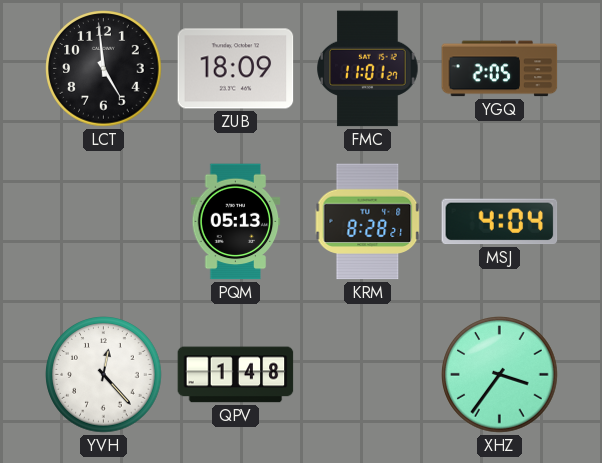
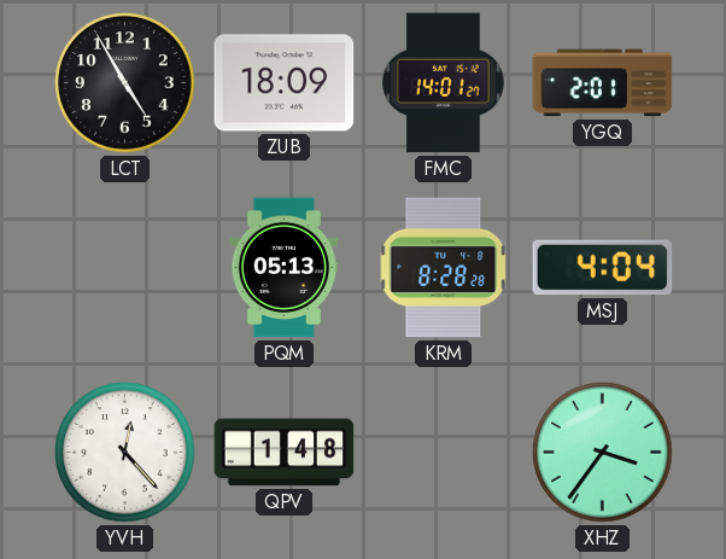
LCT: 4:59 -> 4:55 (125, 83)
FMC: 11:01 -> 14:01 (444, 83)
YGQ: 2:05 -> 2:01 (603, 83)
KRM: 8:28:21 -> 8:28:28 (444, 268)
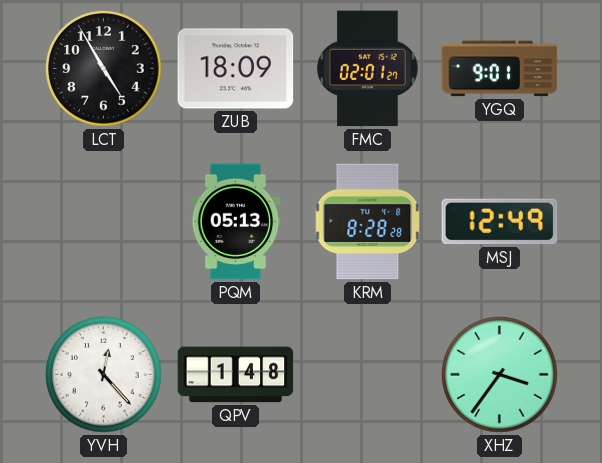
FMC: 14:01 -> 02:01 (368, 69)
YGQ: 2:01 -> 9:01 (500, 69)
MSJ: 4:04 -> 12:49 (500, 222)
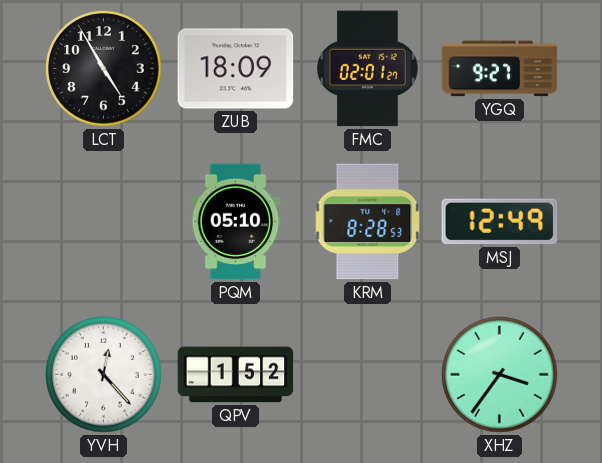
YGQ: 9:01 -> 9:27 (500, 69)
PQM: 05:13 -> 05:10 (236, 222)
KRM: 8:28:28 -> 8:28:53 (368, 222)
QPV: 1:48 -> 1:52 (236, 375)
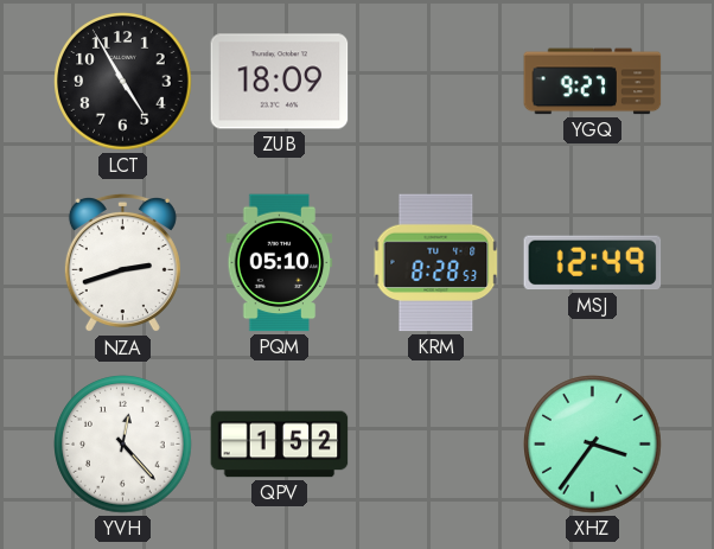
FMC: 02:01 -> none (368, 69)
NZA: none -> 2:42 (122, 263)
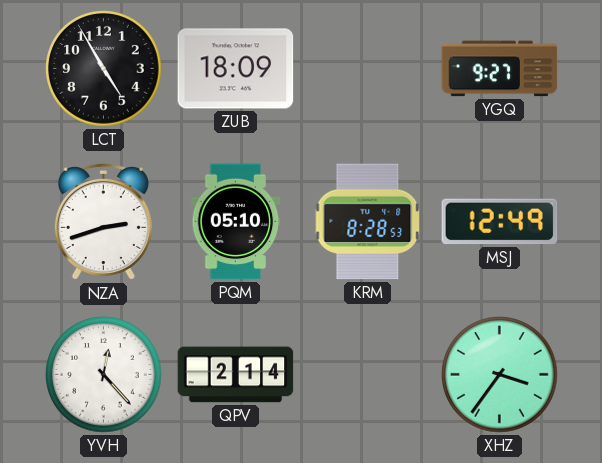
QPV: 1:52 -> 2:14 (236, 375)
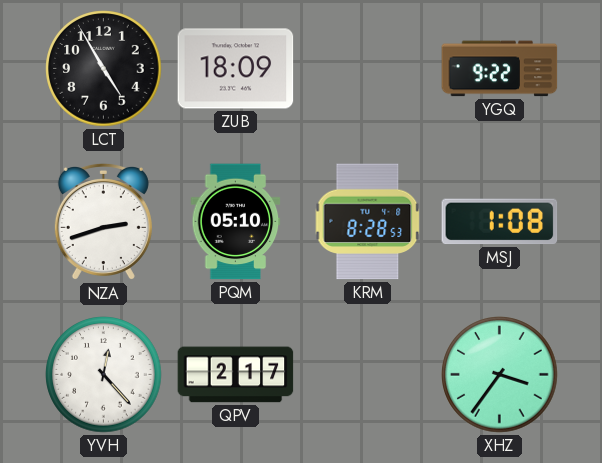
YGQ: 9:27 -> 9:22 (500, 69)
MSJ: 12:49 -> 1:08 (500, 222)
QPV: 2:14 -> 2:17 (236, 375)
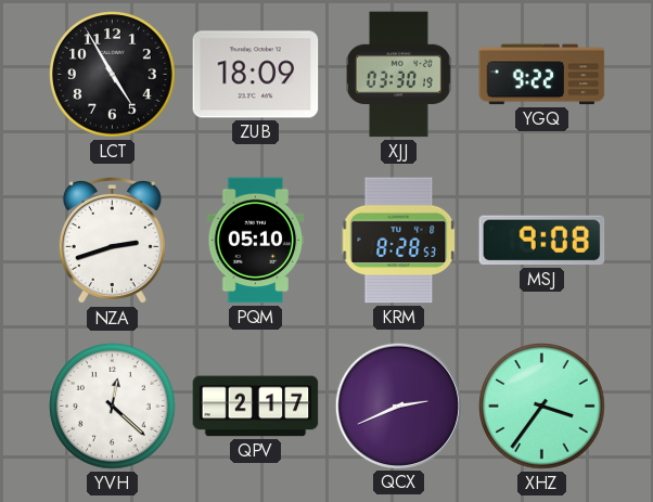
XJJ: none -> 03:30 (398, 75)
MSJ: 1:08 -> 9:08 (542, 241)
YVH: 12:23 -> 12:22 (113, 407)
QCX: none -> 2:41 (398, 406)
